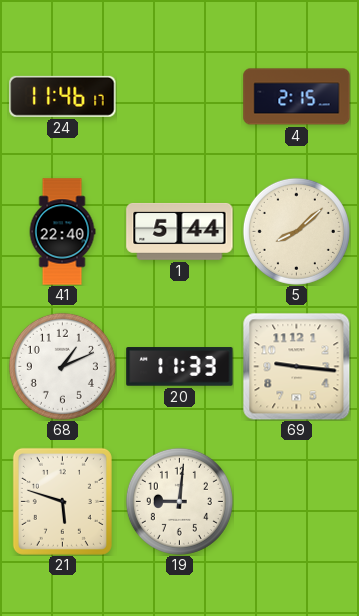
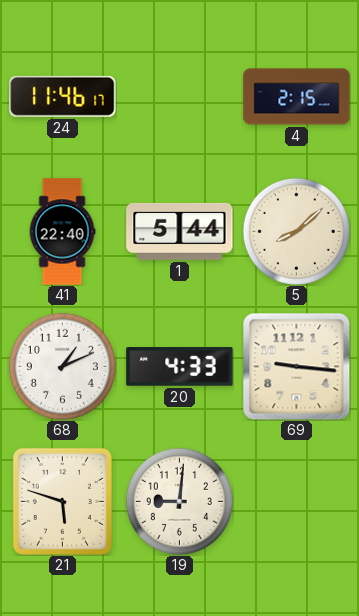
20: 11:33 -> 4:33 (180, 367)
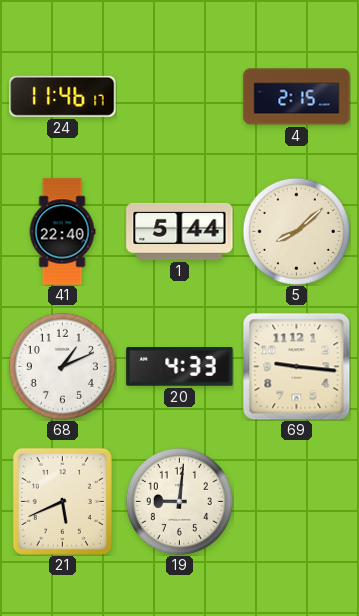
21: 5:48 -> 5:41 (62, 501)
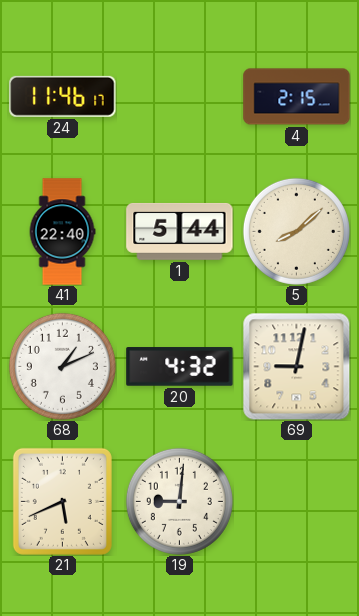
20: 4:33 -> 4:32 (180, 367)
69: 9:16 -> 9:02 (296, 366)
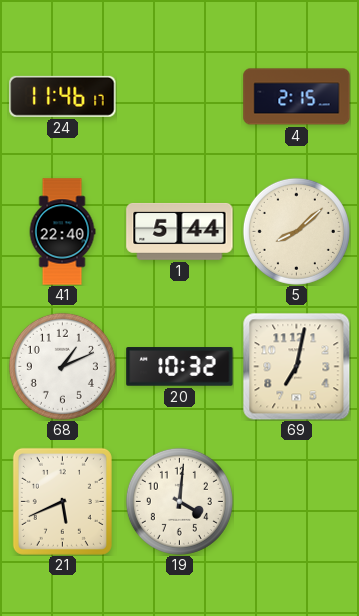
20: 4:32 -> 10:32 (180, 367)
69: 9:02 -> 7:02 (296, 366)
19: 9:01 -> 4:01 (179, 501)
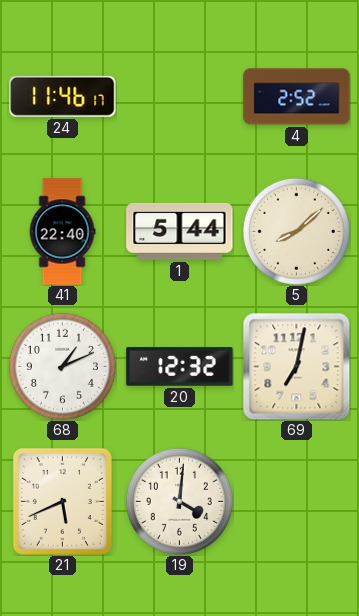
4: 2:15 -> 2:52 (297, 97)
20: 10:32 -> 12:32 (180, 367)
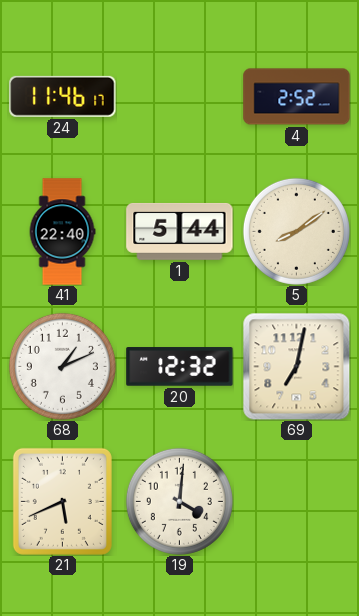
5: 8:08 -> 8:09 (296, 231)
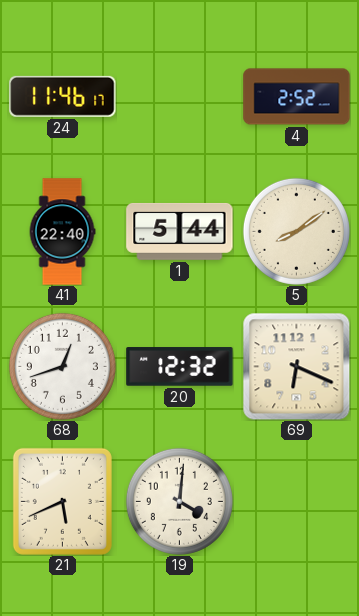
68: 1:11 -> 12:42 (62, 366)
69: 7:02 -> 6:19 (296, 366)
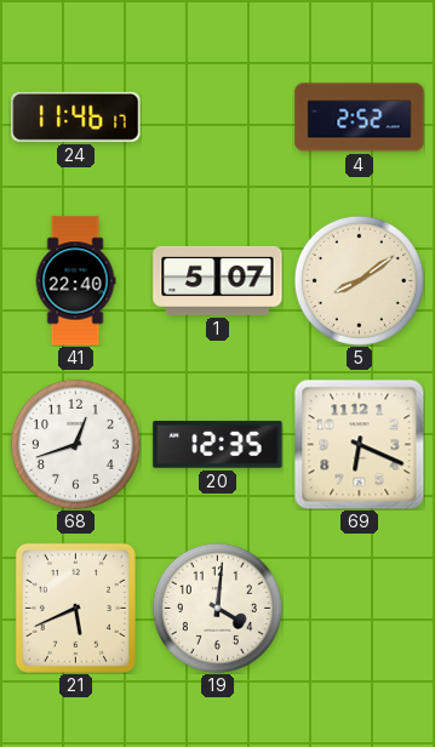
1: 5:44 -> 5:07 (218, 280)
20: 12:32 -> 12:35 (218, 445)
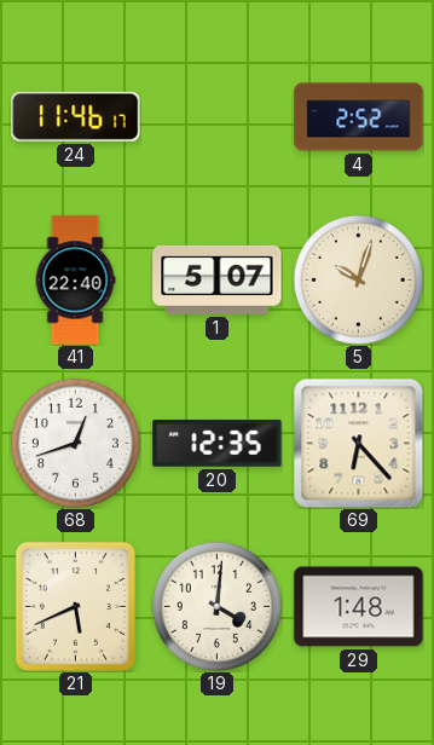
5: 8:09 -> 10:03 (358, 279)
69: 6:19 -> 6:23 (358, 443)
29: none -> 1:48 (359, 607)
